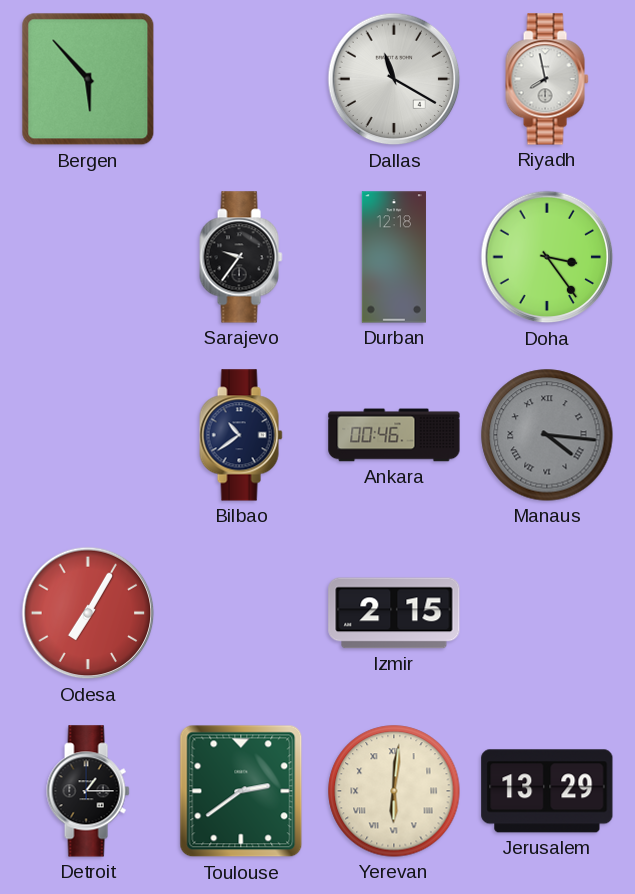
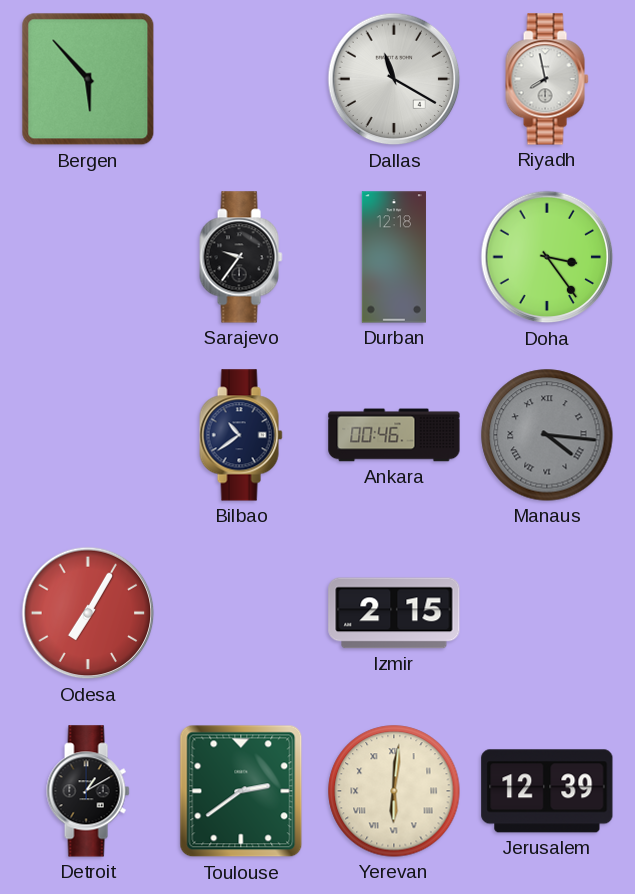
Detroit: 1:15 -> 1:10 (88, 791)
Jerusalem: 13:29 -> 12:39 (547, 791)
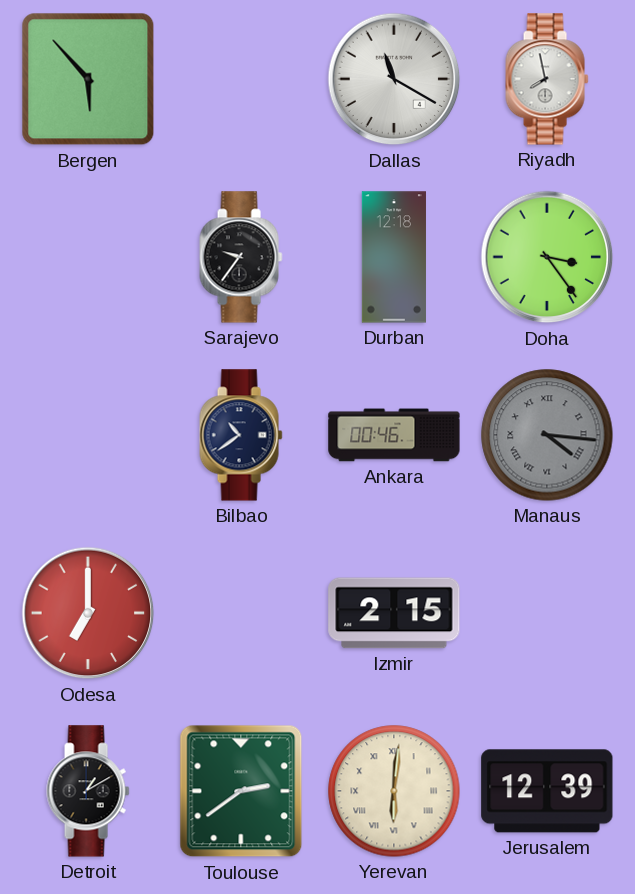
Odesa: 7:05 -> 7:00 (88, 613)
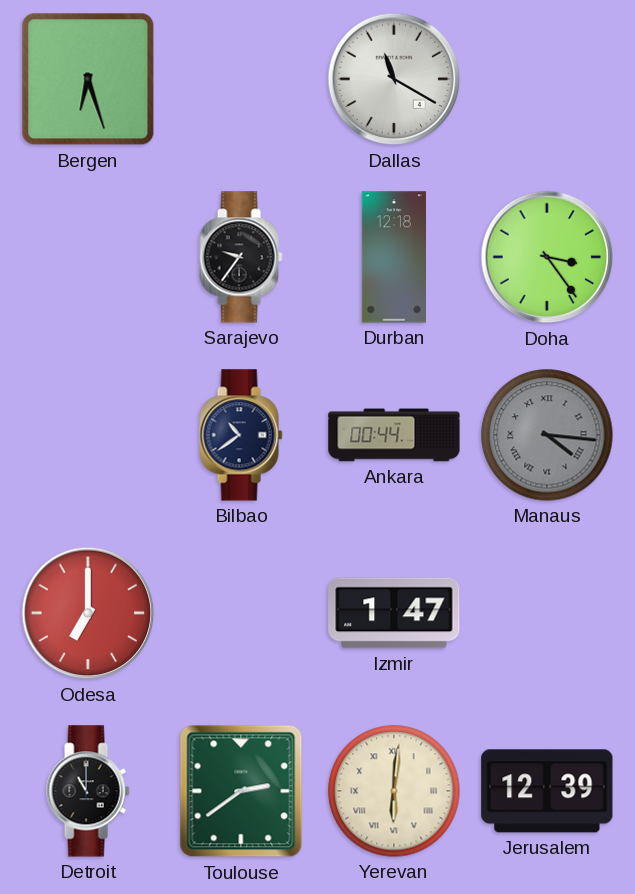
Bergen: 5:53 -> 6:27 (88, 79)
Riyadh: 7:58 -> none (547, 79)
Ankara: 00:46 -> 00:44 (394, 435)
Izmir: 2:15 -> 1:47 (394, 613)
Detroit: 1:10 -> 11:00 (88, 791)
